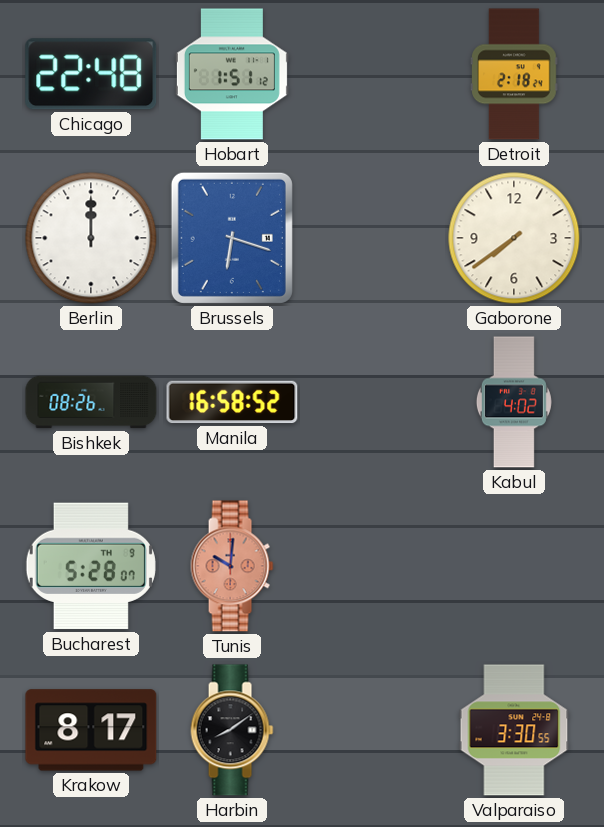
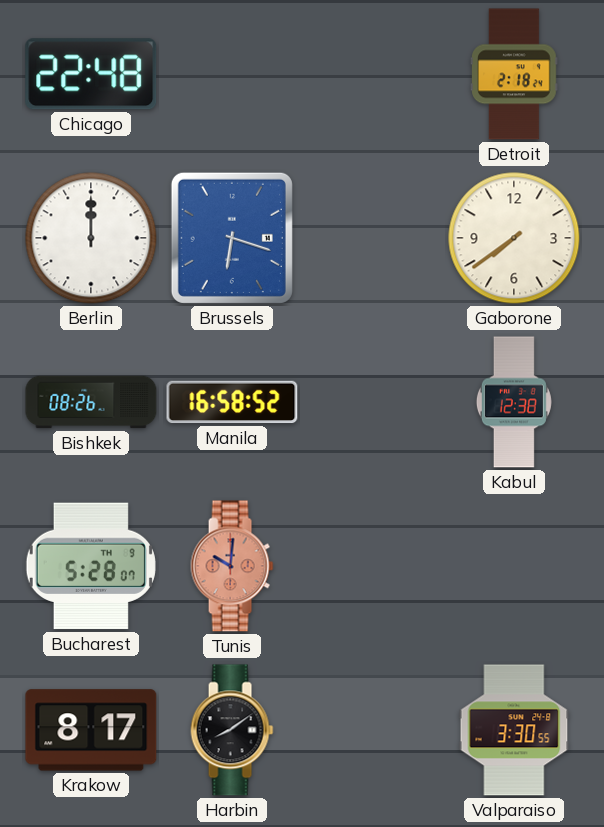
Hobart: 1:51 -> none (232, 74)
Kabul: 4:02 -> 12:38 (514, 402)
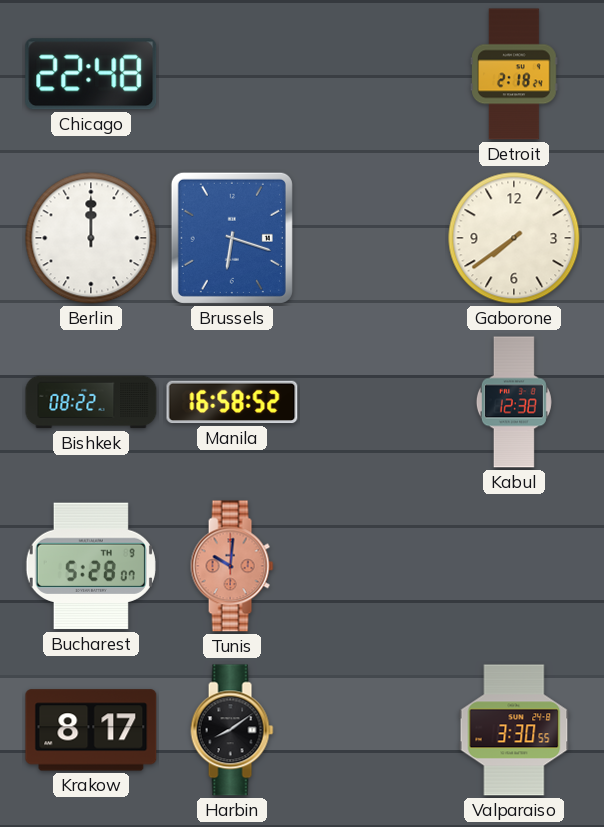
Bishkek: 08:26 -> 08:22 (91, 402)
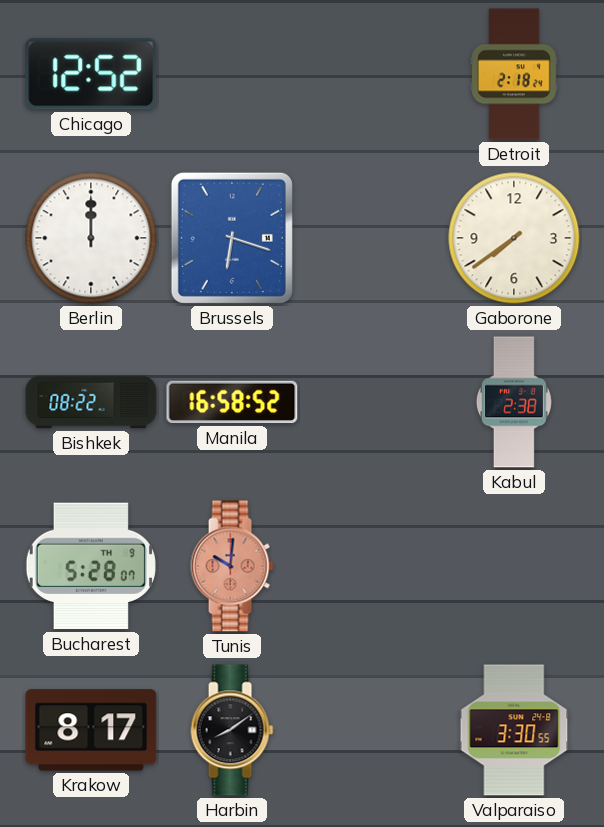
Chicago: 22:48 -> 12:52 (91, 74)
Kabul: 12:38 -> 2:38 (514, 402)
